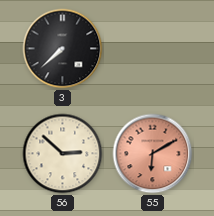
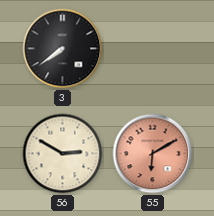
3: 7:38 -> 7:39 (63, 49)
56: 2:52 -> 2:50 (63, 154)
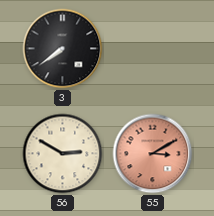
55: 6:10 -> 3:10 (153, 154)
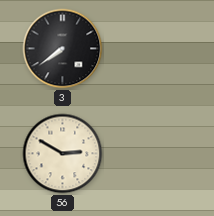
55: 3:10 -> none (153, 154)
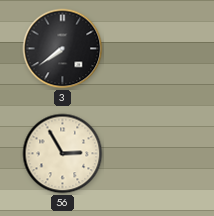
56: 2:50 -> 2:55 (63, 154)
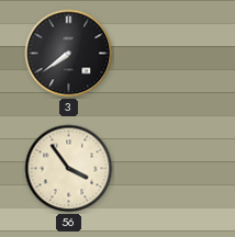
56: 2:55 -> 3:54 (69, 169)
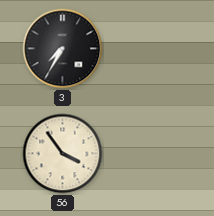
3: 7:39 -> 7:35 (63, 49)
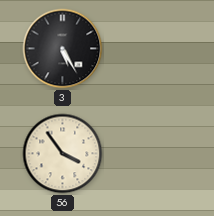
3: 7:35 -> 5:25 (63, 49)
